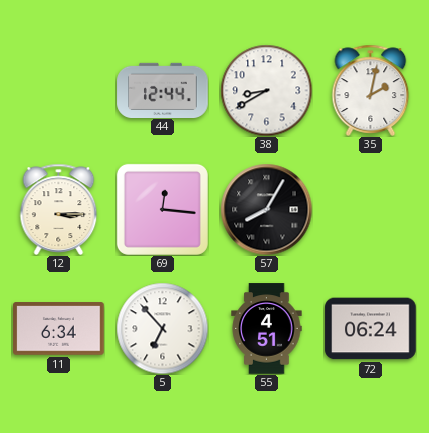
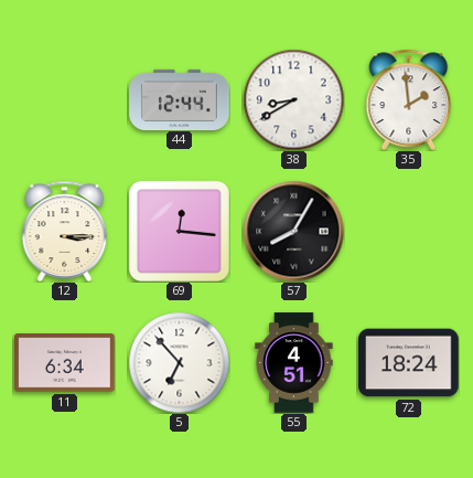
35: 2:02 -> 1:59 (409, 99)
72: 06:24 -> 18:24 (409, 363)
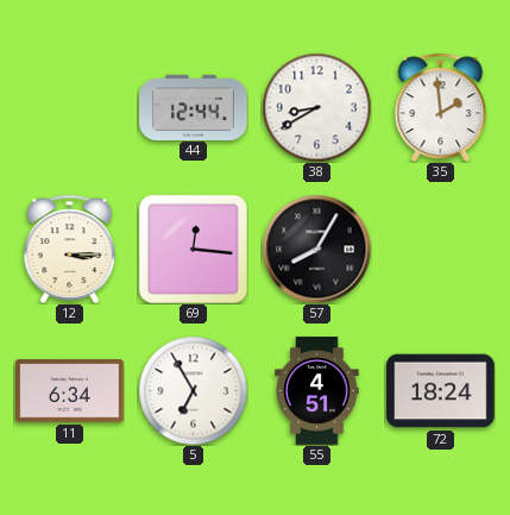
5: 6:53 -> 6:55 (193, 390)
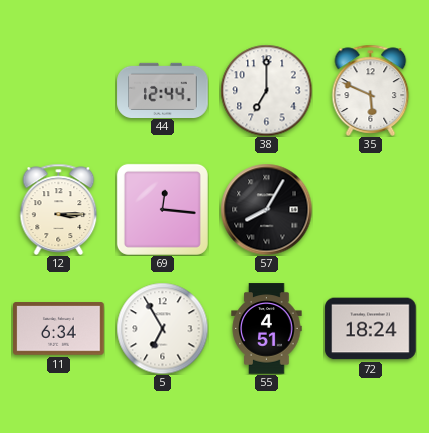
38: 8:40 -> 7:00 (266, 90)
35: 1:59 -> 5:49 (371, 90)
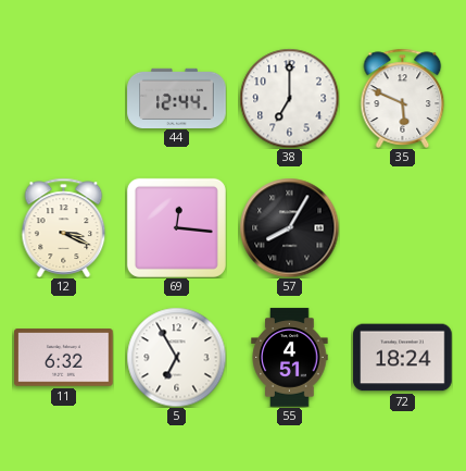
12: 3:15 -> 3:19 (64, 227)
11: 6:34 -> 6:32 (64, 358)
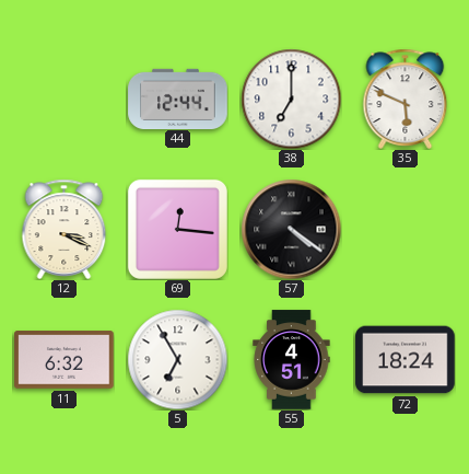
57: 8:05 -> 4:21 (291, 229)
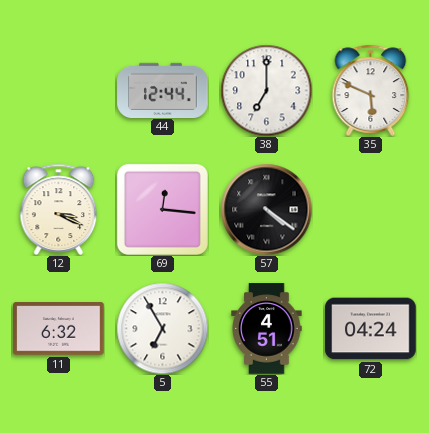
72: 18:24 -> 04:24 (371, 329)
